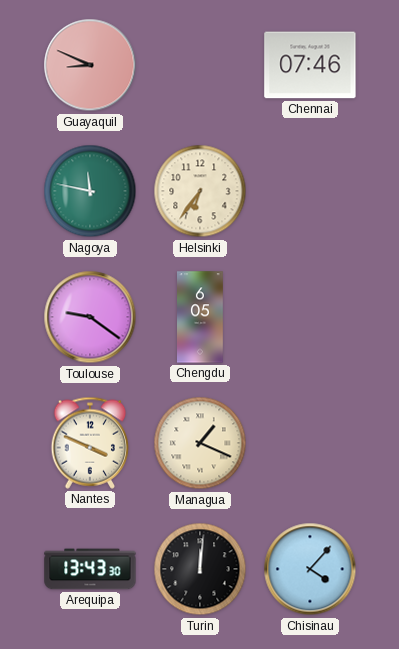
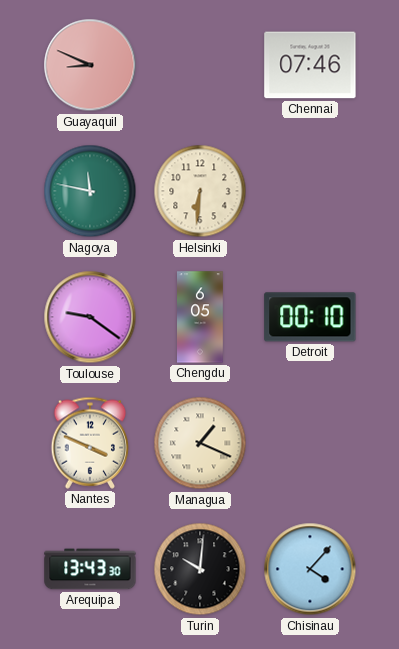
Helsinki: 6:36 -> 6:31 (200, 191)
Detroit: none -> 00:10 (310, 317)
Turin: 12:01 -> 10:01 (200, 569)
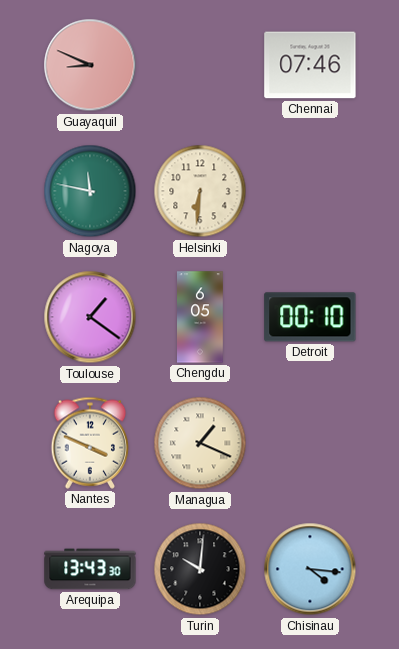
Toulouse: 9:21 -> 1:21 (90, 317)
Chisinau: 4:07 -> 4:16 (310, 569)
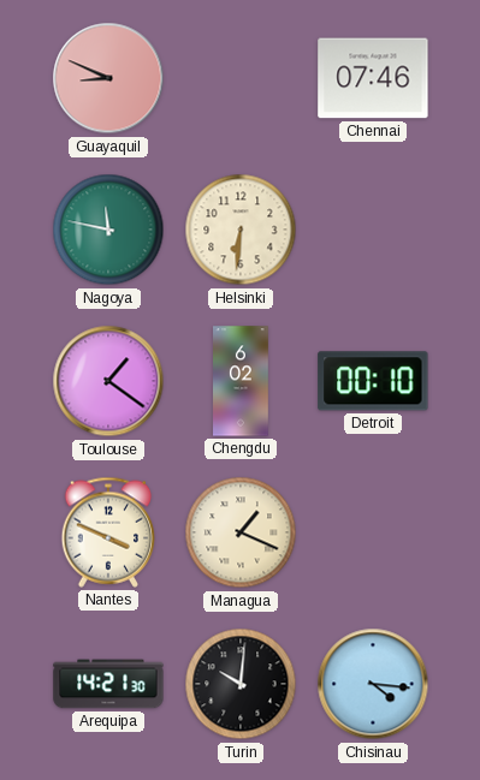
Chengdu: 6:05 -> 6:02 (242, 381)
Arequipa: 13:43 -> 14:21 (108, 684)
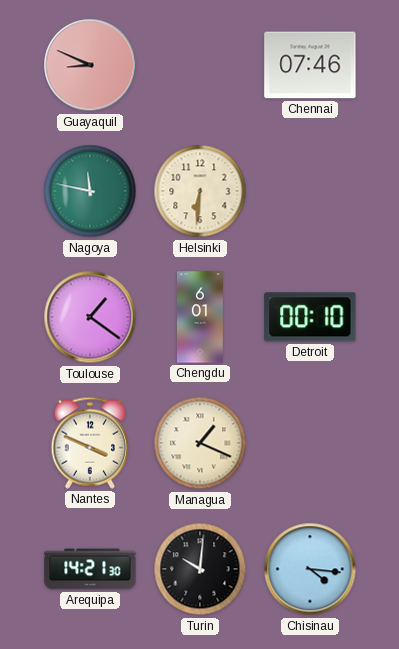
Chengdu: 6:02 -> 6:01 (201, 317)
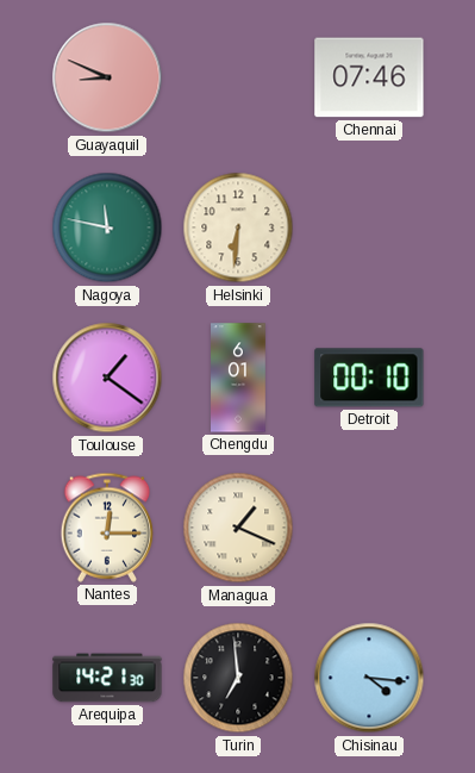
Nantes: 3:49 -> 12:15 (107, 528)
Turin: 10:01 -> 6:59 (238, 678)
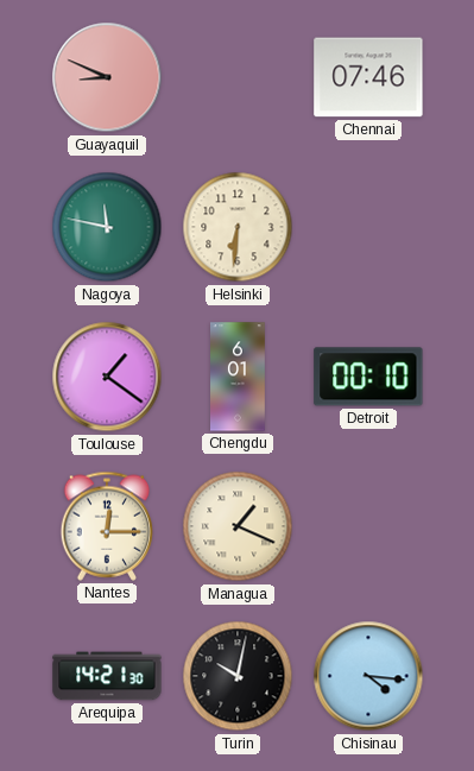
Turin: 6:59 -> 10:02 (238, 676)
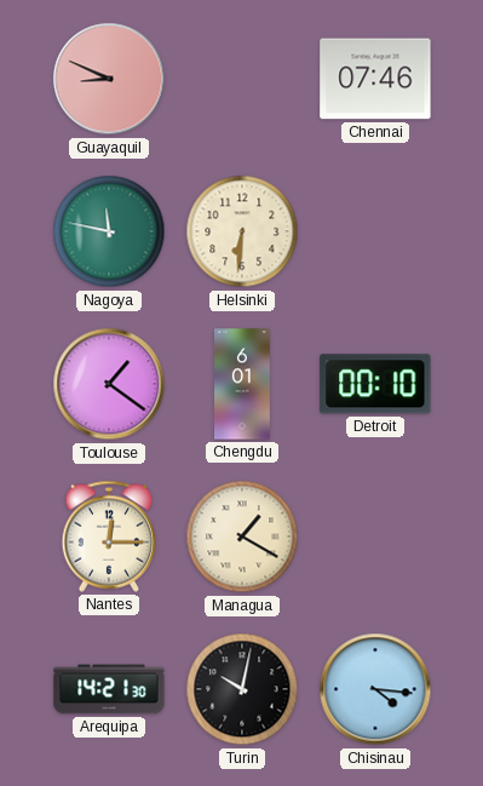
Managua: 1:19 -> 1:20 (242, 537)
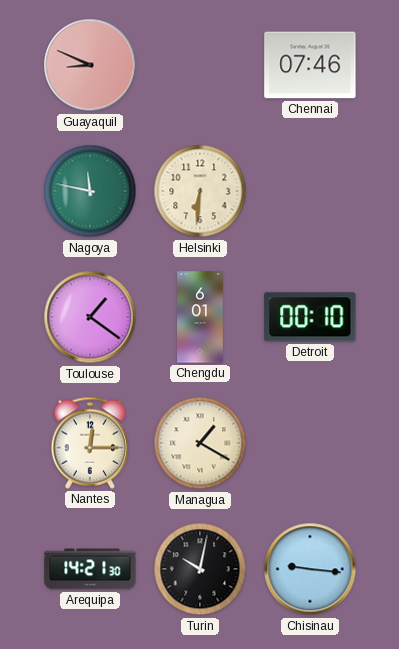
Chisinau: 4:16 -> 9:16 (310, 569)
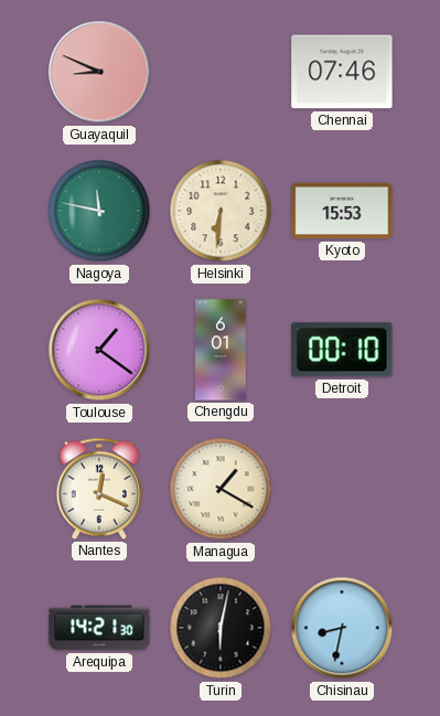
Kyoto: none -> 15:53 (342, 211)
Nantes: 12:15 -> 12:19 (99, 489)
Turin: 10:02 -> 6:02 (221, 628)
Chisinau: 9:16 -> 8:32 (342, 628)
